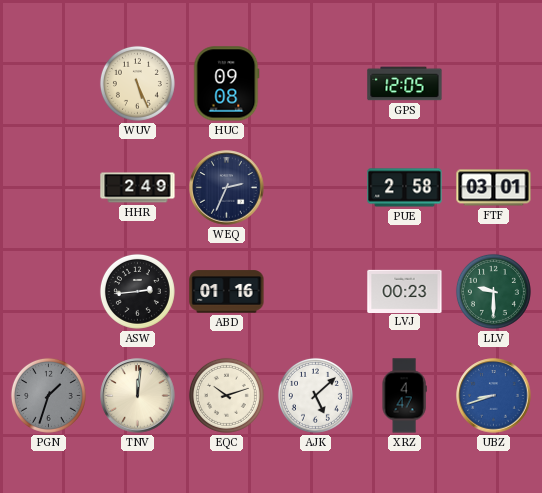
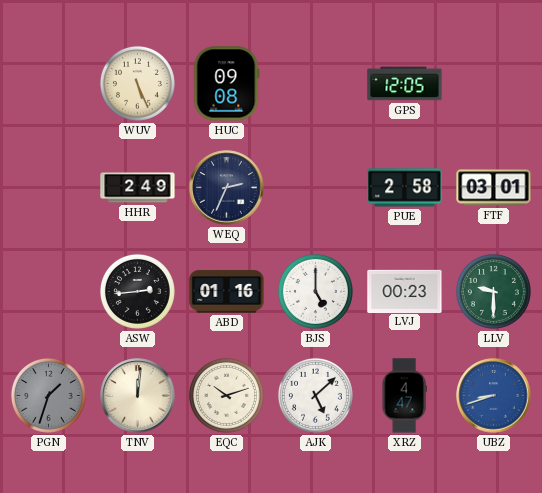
BJS: none -> 5:00 (315, 291)
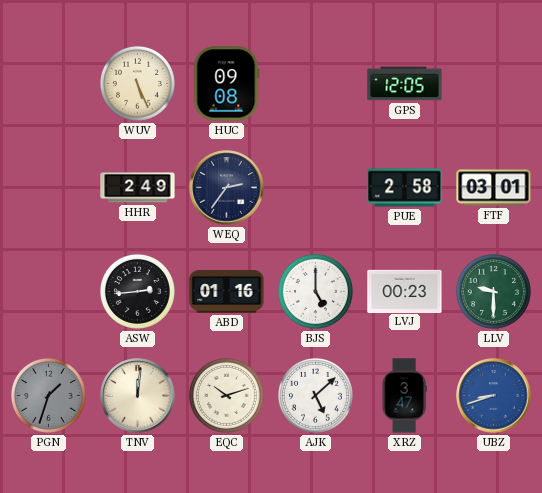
WEQ: 2:34 -> 2:36 (227, 188)
XRZ: 4:47 -> 3:47 (404, 396)
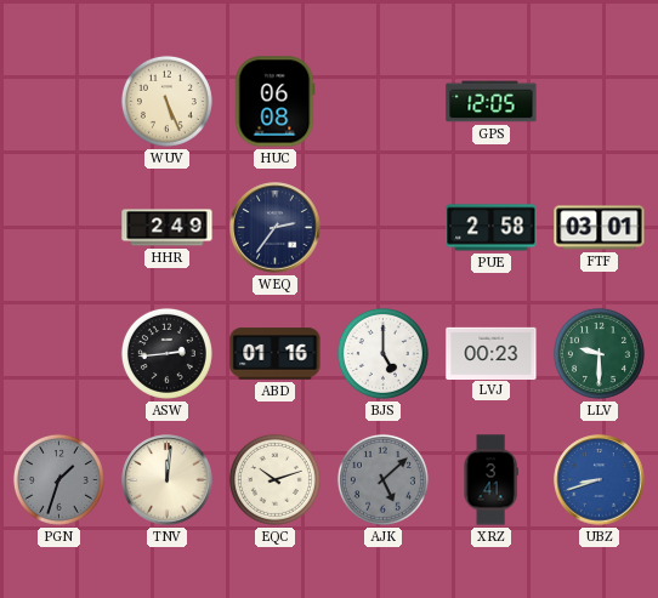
HUC: 09:08 -> 06:08 (276, 102)
AJK dial: white -> grey (382, 479)
XRZ: 3:47 -> 3:41 (490, 480)
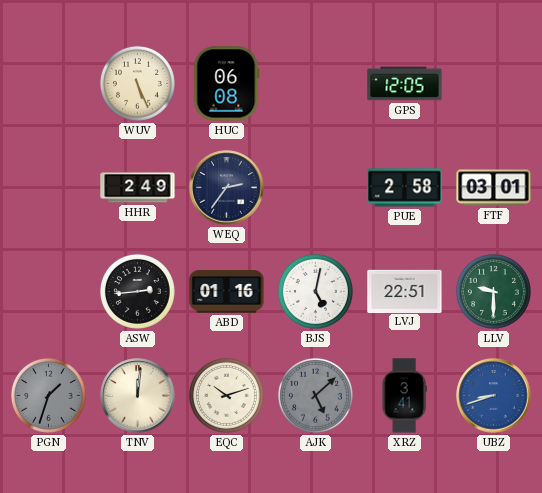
BJS: 5:00 -> 5:02 (315, 291)
LVJ: 00:23 -> 22:51 (405, 291)
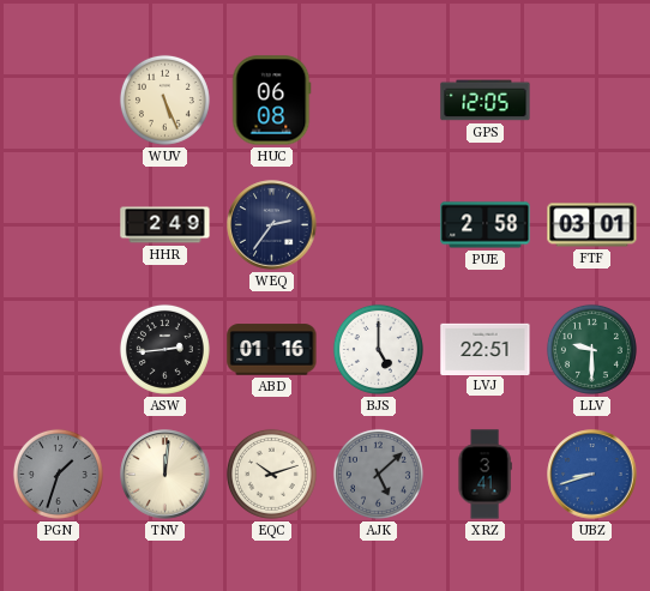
BJS: 5:02 -> 5:00 (378, 349)
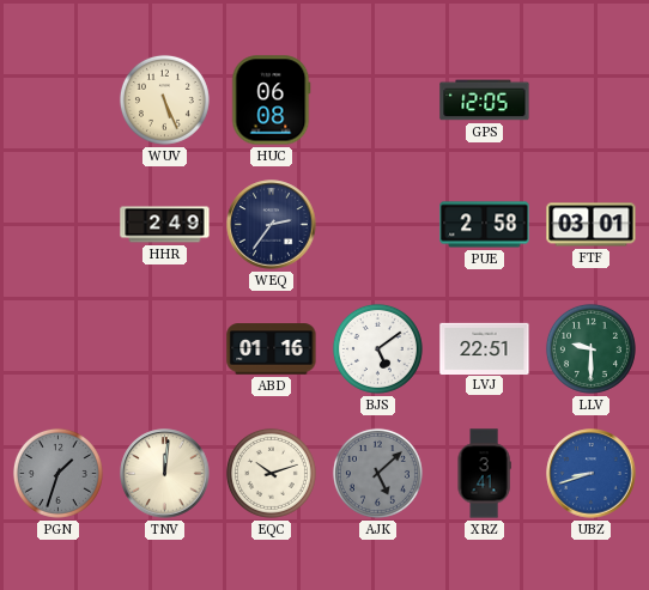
ASW: 2:44 -> none (164, 349)
BJS: 5:00 -> 5:09 (377, 348)
